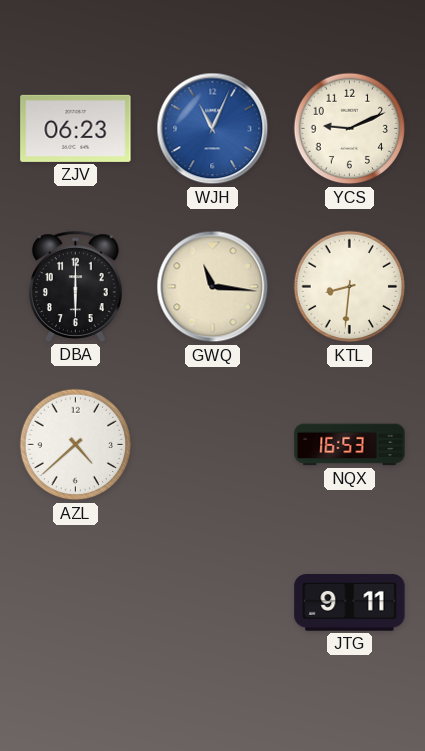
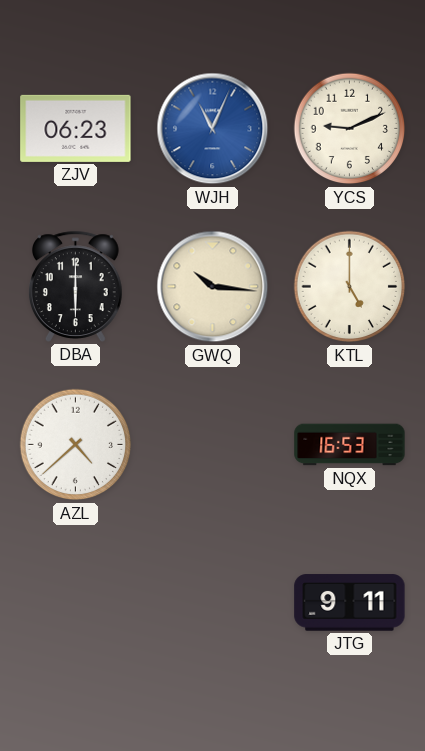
GWQ: 11:16 -> 10:16 (213, 287)
KTL: 8:31 -> 5:00 (350, 287)
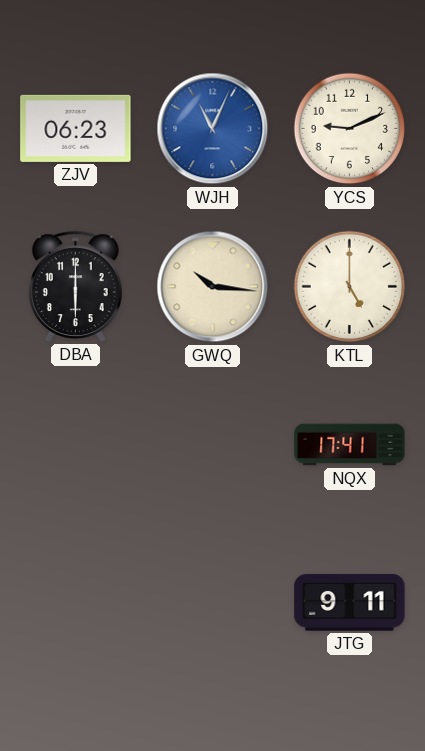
AZL: 4:38 -> none (76, 445)
NQX: 16:53 -> 17:41 (350, 445)
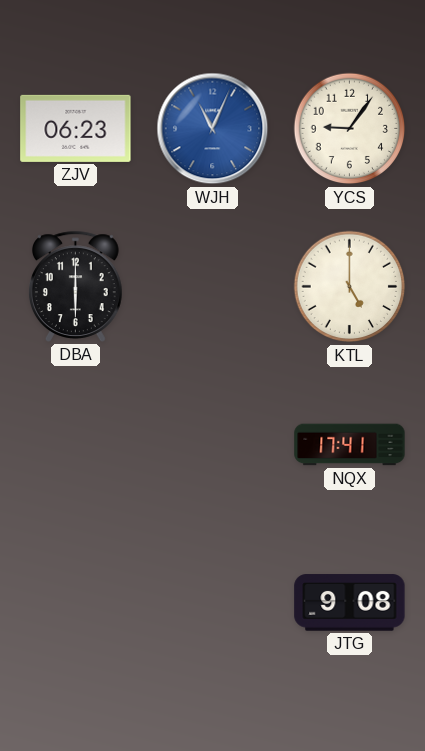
YCS: 9:11 -> 9:06 (350, 129)
GWQ: 10:16 -> none (213, 287)
JTG: 9:11 -> 9:08 (350, 603)
